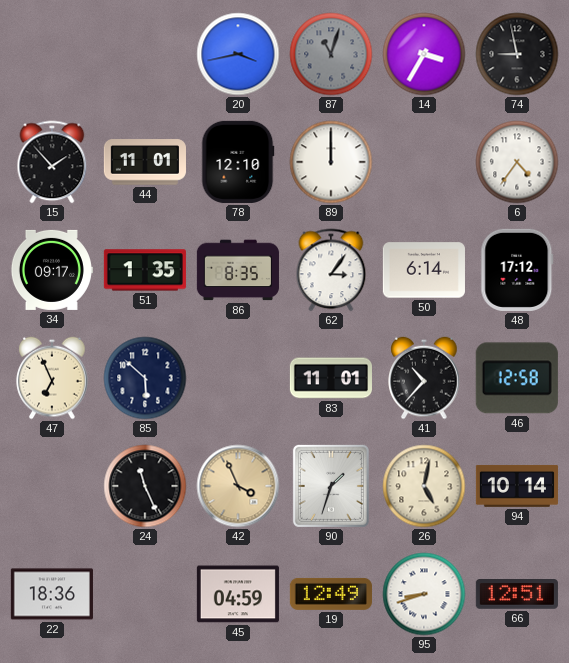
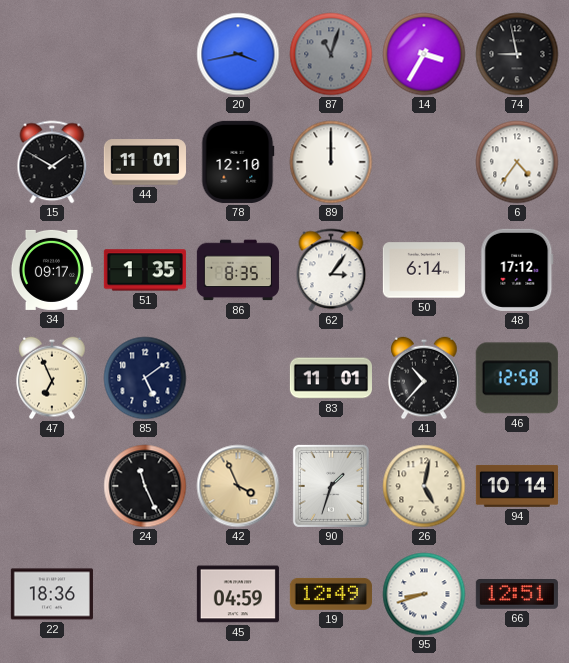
15: 1:53 -> 1:50 (52, 162)
85: 5:52 -> 5:09 (145, 378)
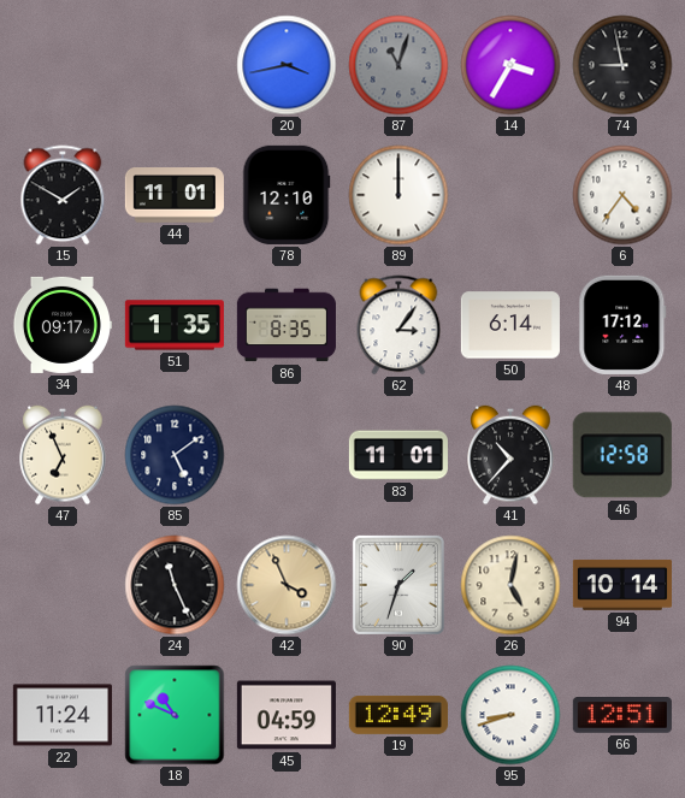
22: 18:36 -> 11:24 (63, 715)
18: none -> 10:49 (175, 715)
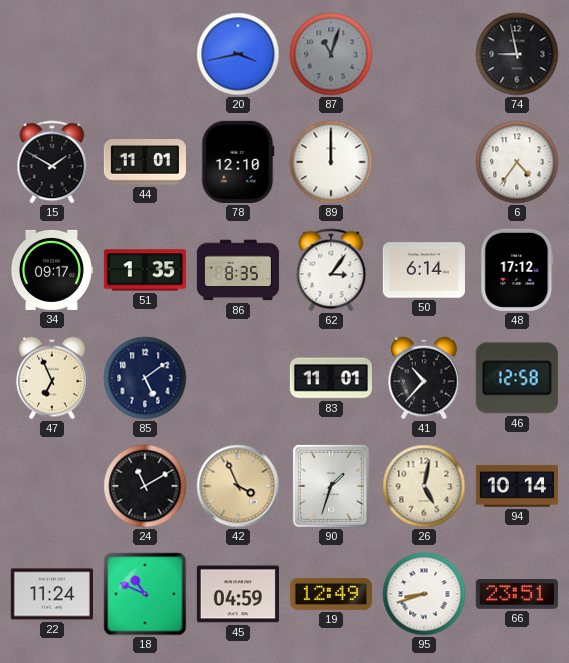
14: 3:35 -> none (510, 65)
24: 11:26 -> 11:10 (145, 486)
66: 12:51 -> 23:51 (517, 595)
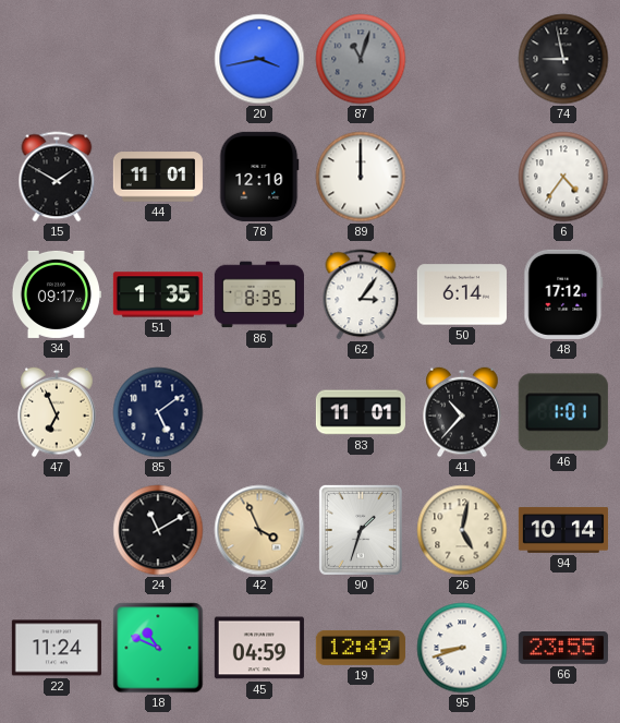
46: 12:58 -> 1:01 (563, 412)
66: 23:51 -> 23:55 (563, 649)
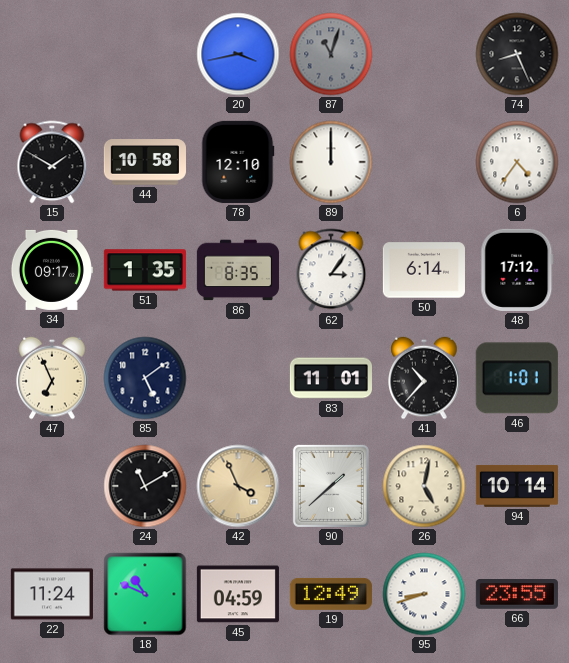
74: 8:58 -> 8:26 (517, 54)
44: 11:01 -> 10:58 (145, 162)
90: 1:33 -> 1:38 (331, 486)
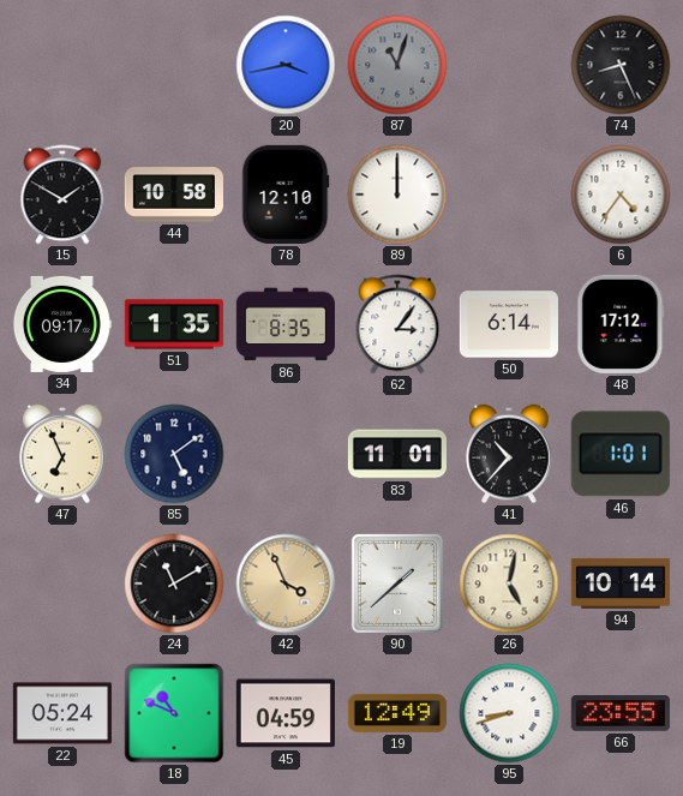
22: 11:24 -> 05:24 (62, 713)
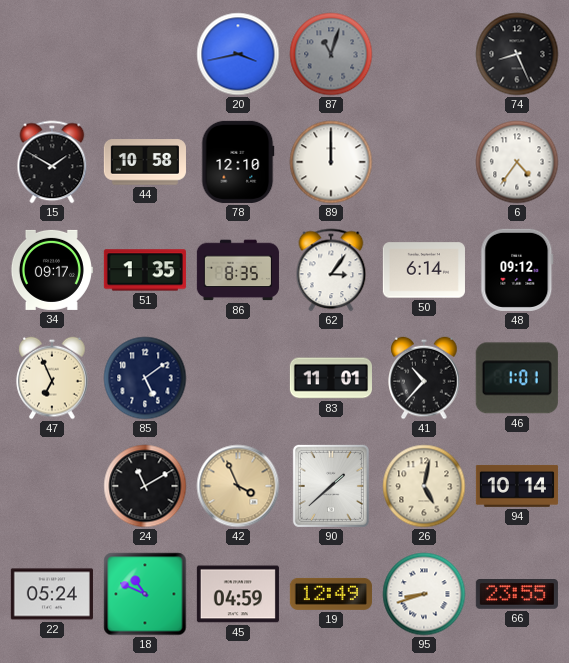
48: 17:12 -> 09:12 (517, 270)
